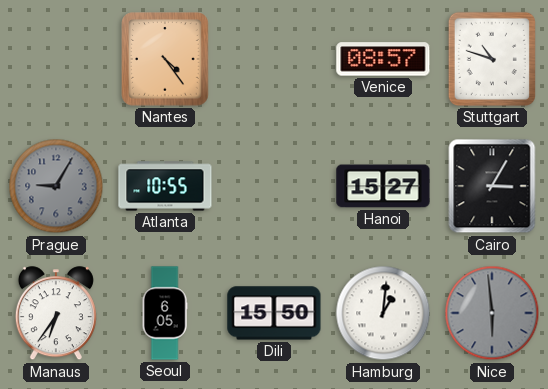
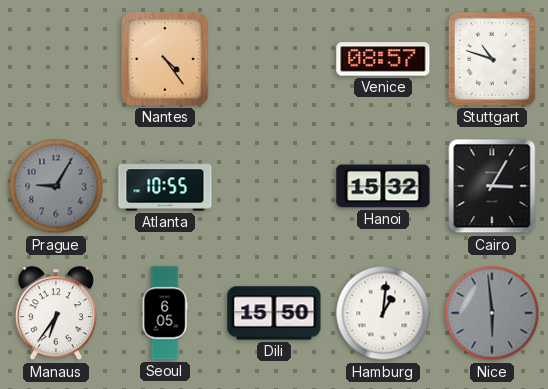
Hanoi: 15:27 -> 15:32 (383, 186)
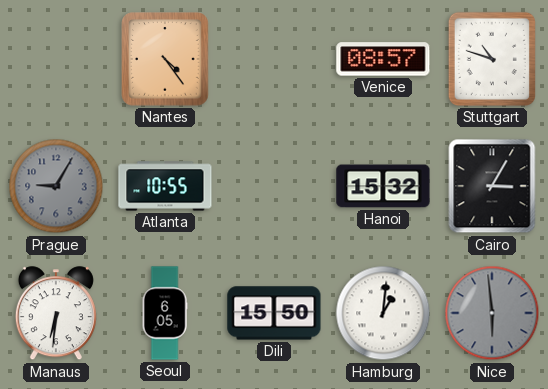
Manaus: 6:36 -> 6:31 (56, 314)
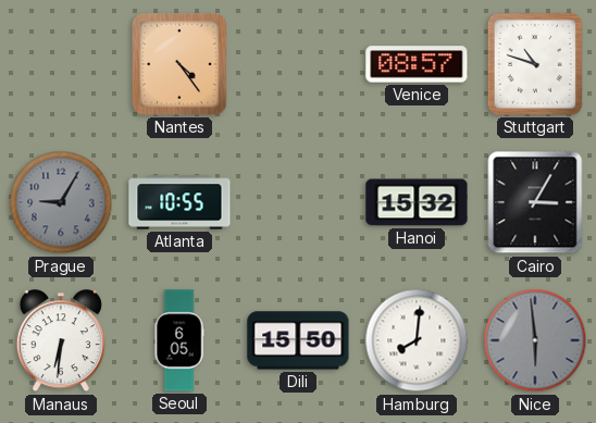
Hamburg: 1:01 -> 8:01 (417, 340)
